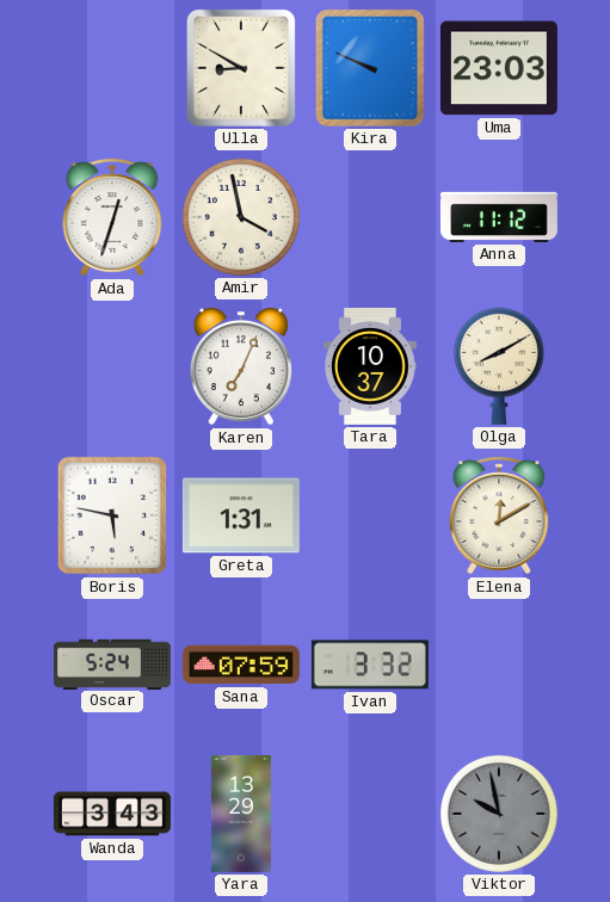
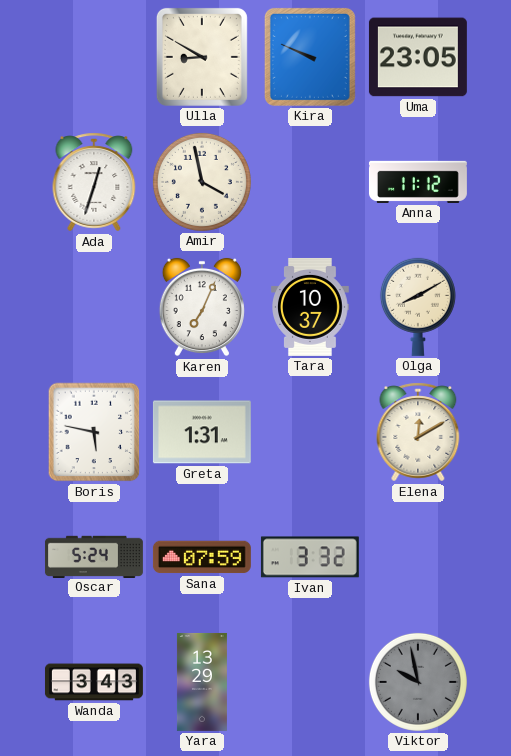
Uma: 23:03 -> 23:05 (418, 57)
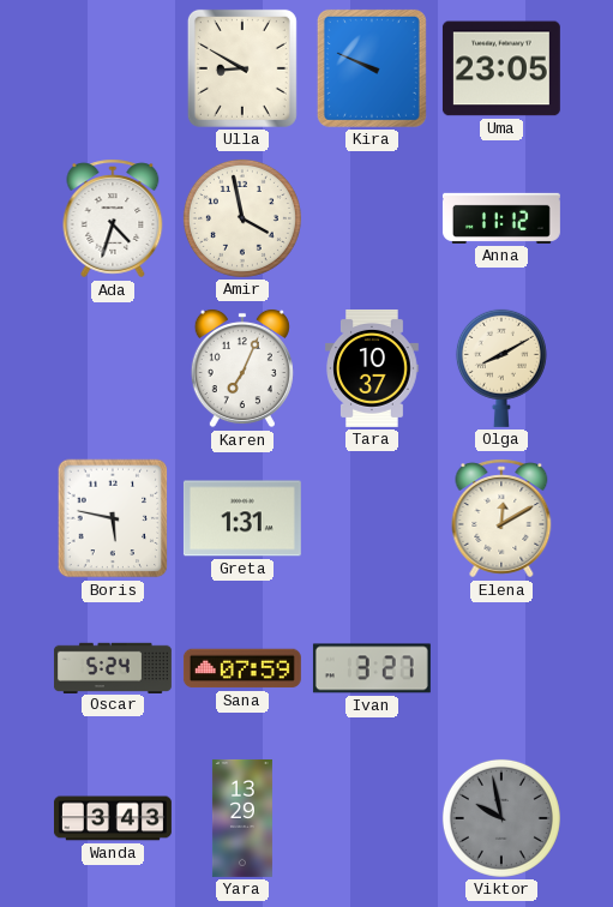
Ada: 12:33 -> 4:33 (113, 218)
Ivan: 3:32 -> 3:27 (372, 668)
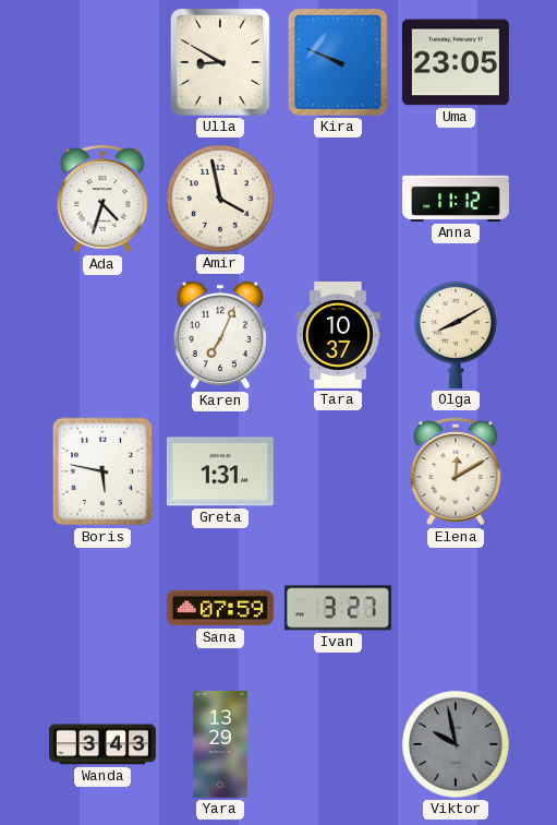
Oscar: 5:24 -> none (113, 667)
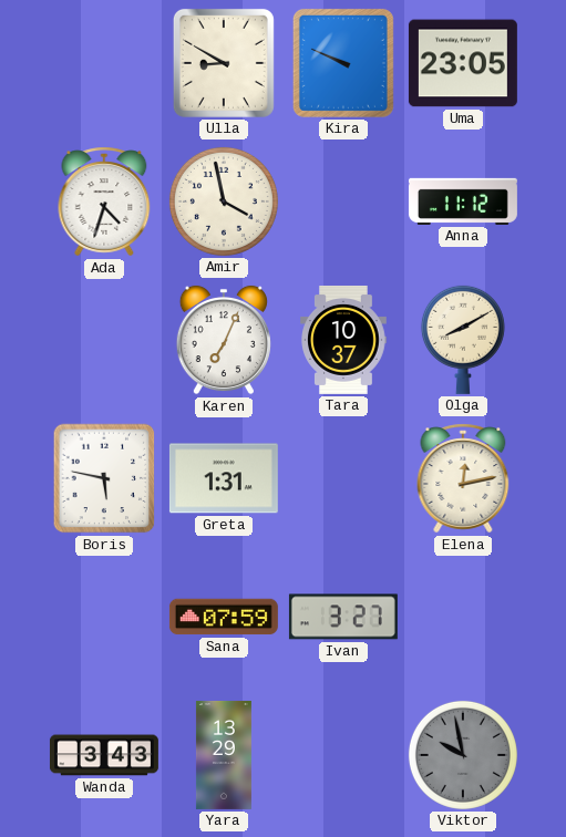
Elena: 12:10 -> 12:13 (463, 478)
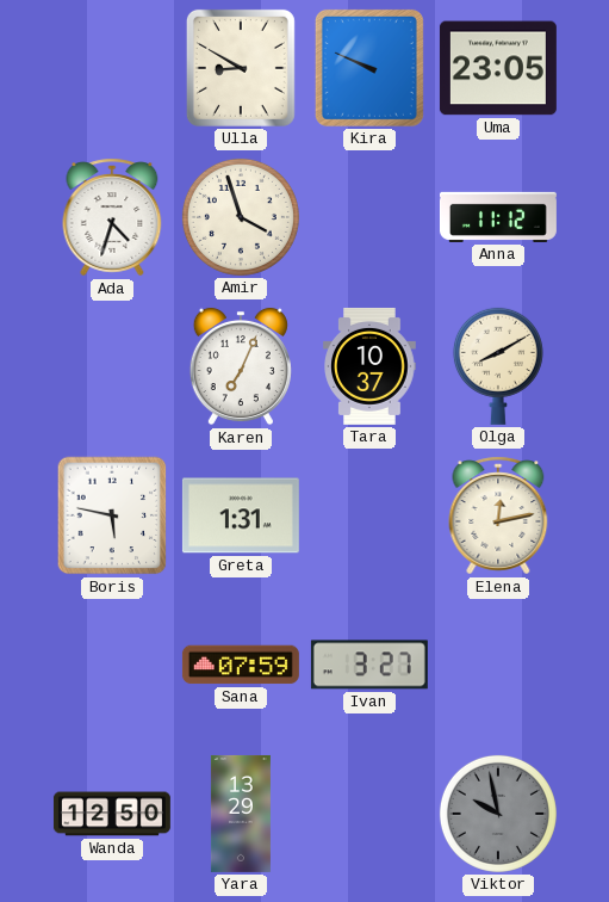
Amir: 3:58 -> 3:57 (241, 217)
Wanda: 3:43 -> 12:50 (112, 814)
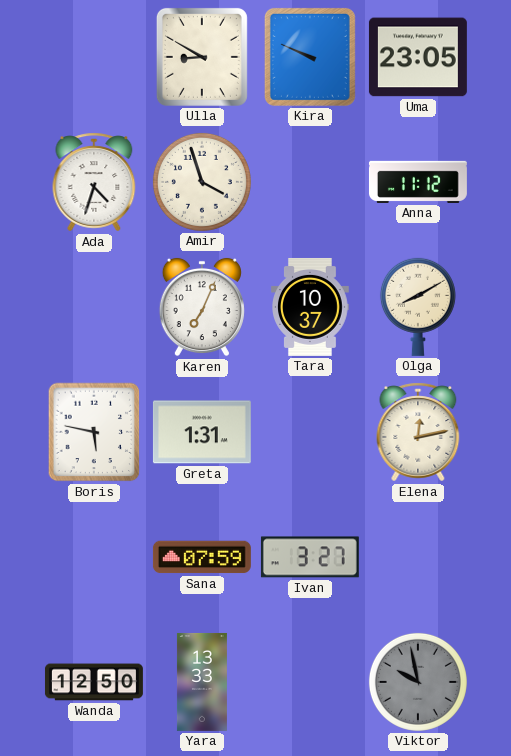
Yara: 13:29 -> 13:33 (202, 682)
